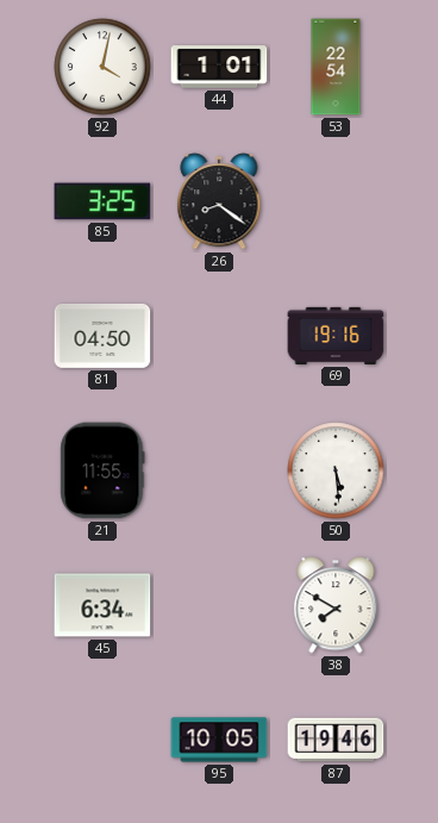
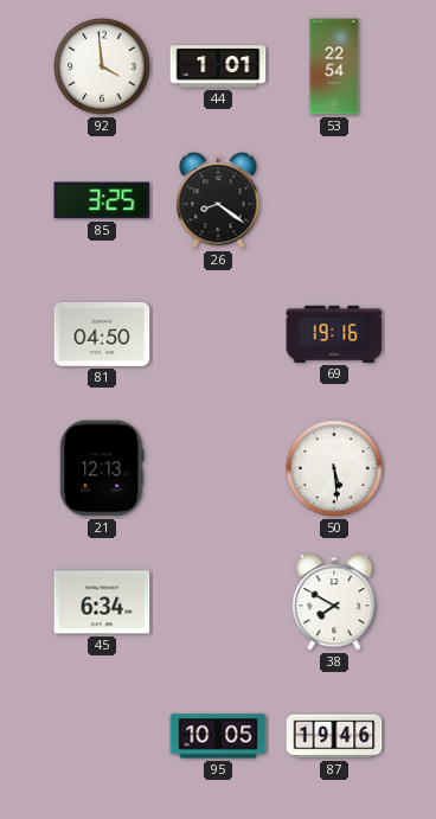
92: 4:02 -> 3:59 (102, 66)
21: 11:55 -> 12:13 (102, 468)
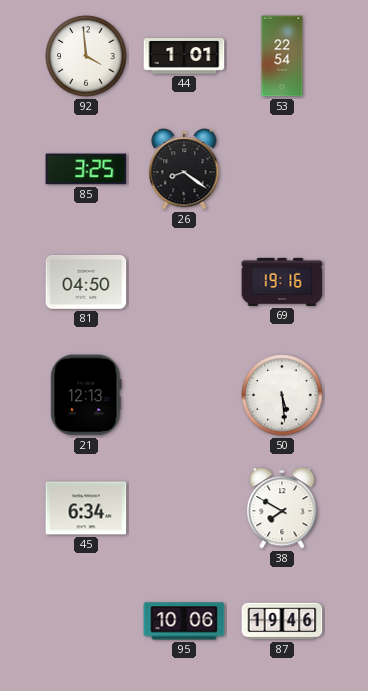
95: 10:05 -> 10:06 (184, 621)
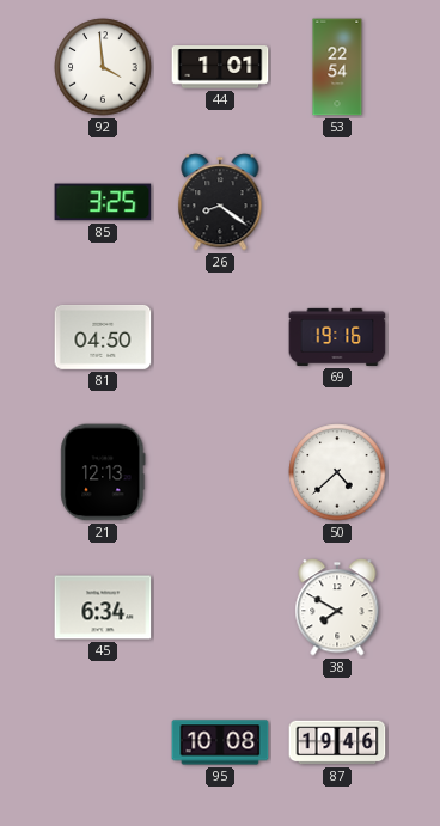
50: 5:29 -> 4:38 (337, 472)
95: 10:06 -> 10:08 (220, 742)
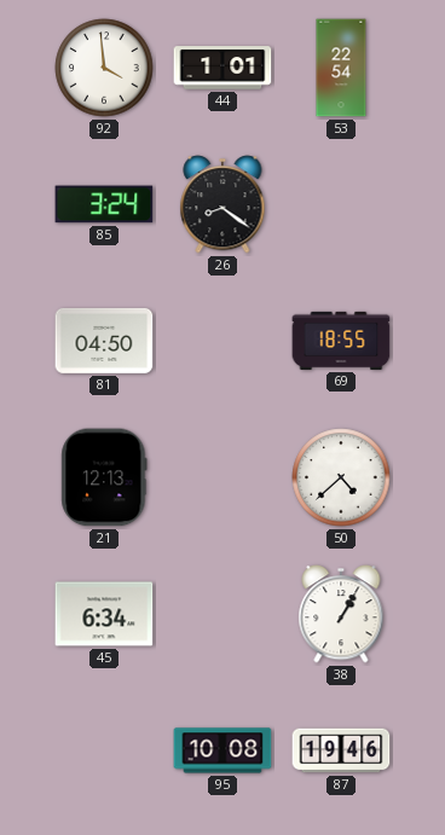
85: 3:25 -> 3:24 (104, 204)
69: 19:16 -> 18:55 (341, 341)
38: 7:50 -> 1:05 (341, 614)
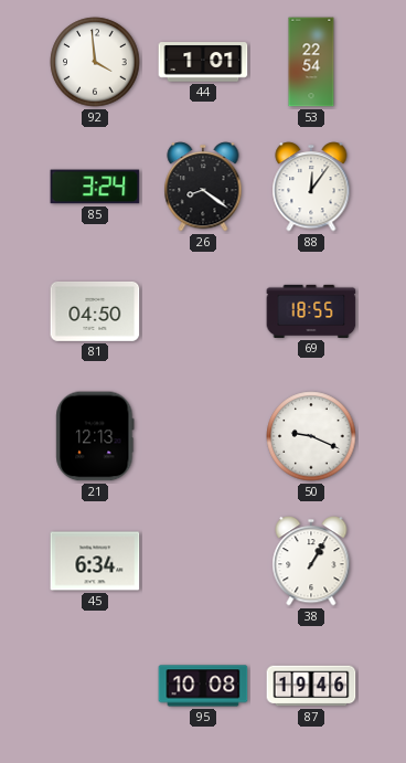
88: none -> 12:06 (311, 187)
50: 4:38 -> 9:19 (311, 436)
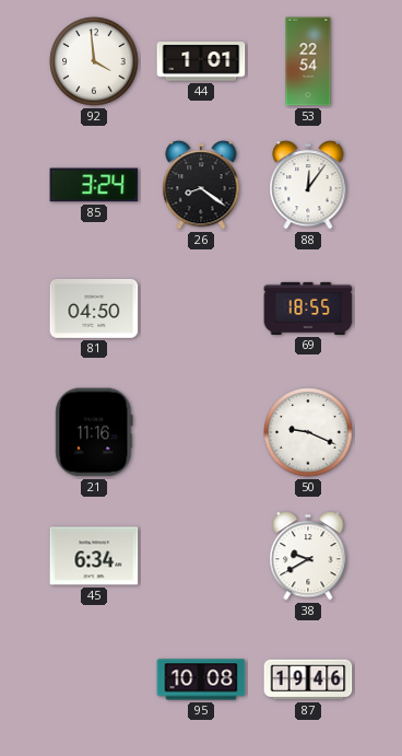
21: 12:13 -> 11:16 (94, 432)
38: 1:05 -> 9:40 (308, 556)
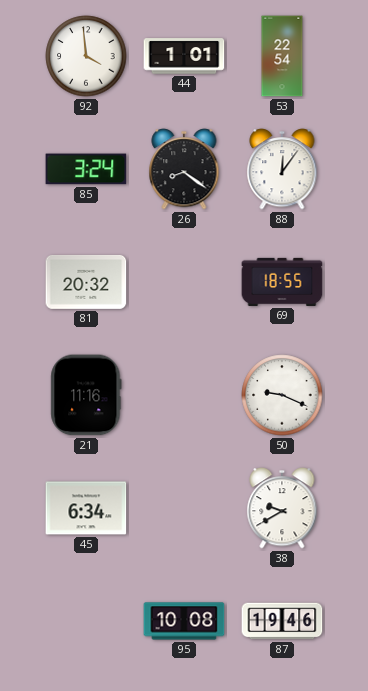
81: 04:50 -> 20:32 (86, 282)
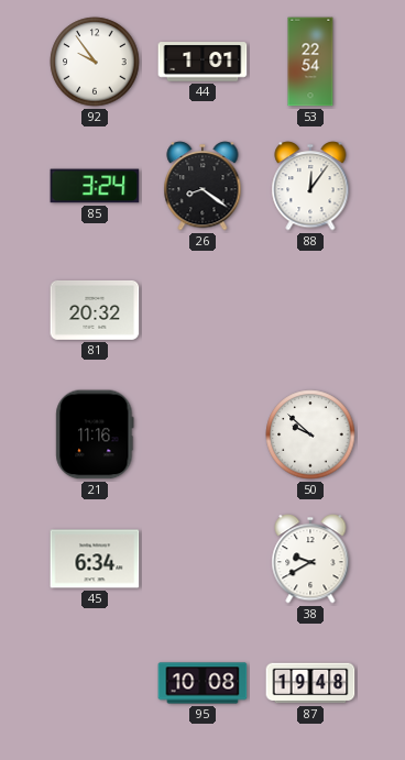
92: 3:59 -> 9:54 (95, 62)
69: 18:55 -> none (282, 282)
50: 9:19 -> 9:52 (310, 434)
87: 19:46 -> 19:48 (310, 683)
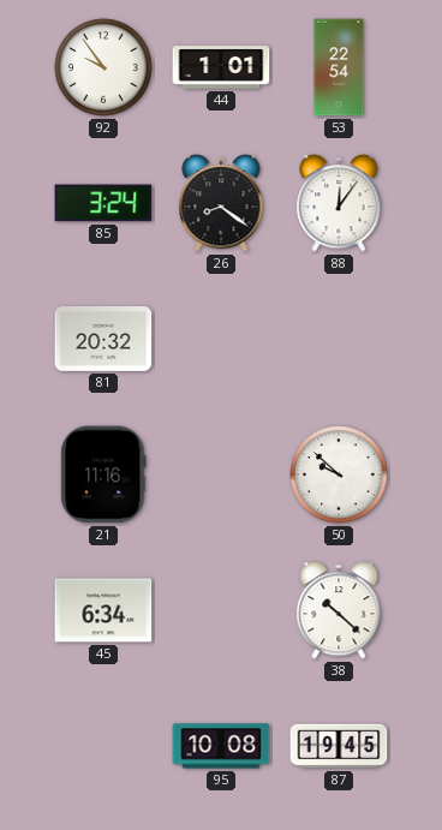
38: 9:40 -> 10:22 (339, 610)
87: 19:48 -> 19:45 (339, 746)
